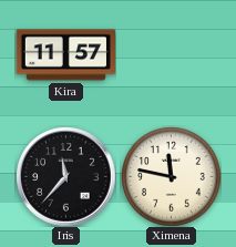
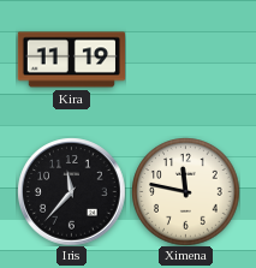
Kira: 11:57 -> 11:19 (71, 60)
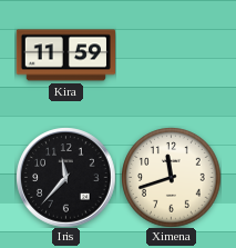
Kira: 11:19 -> 11:59 (65, 56)
Ximena: 11:47 -> 11:42 (171, 177)
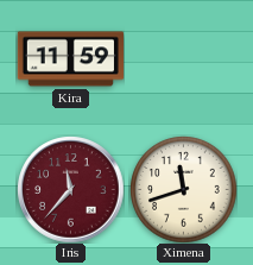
Iris dial: black -> burgundy (70, 189)
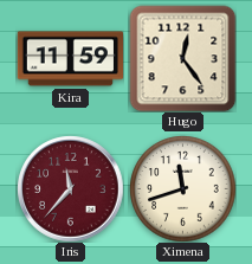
Hugo: none -> 12:24 (182, 58)
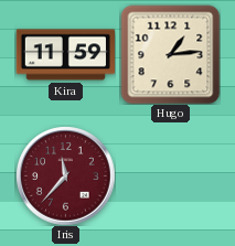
Hugo: 12:24 -> 1:14 (170, 54)
Ximena: 11:42 -> none (182, 188)
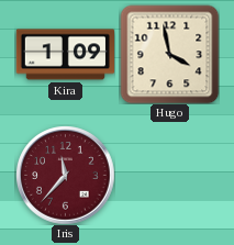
Kira: 11:59 -> 1:09 (65, 55)
Hugo: 1:14 -> 3:58 (169, 54)
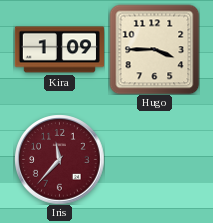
Hugo: 3:58 -> 3:45 (154, 49)
